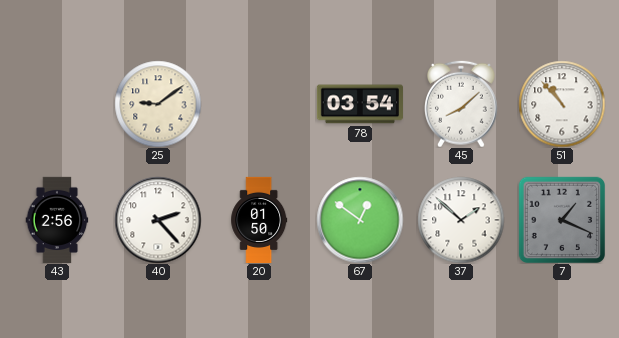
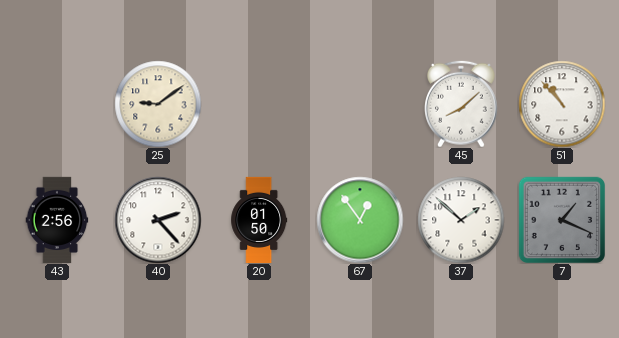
78: 03:54 -> none (360, 104)
67: 12:51 -> 12:54 (360, 220)
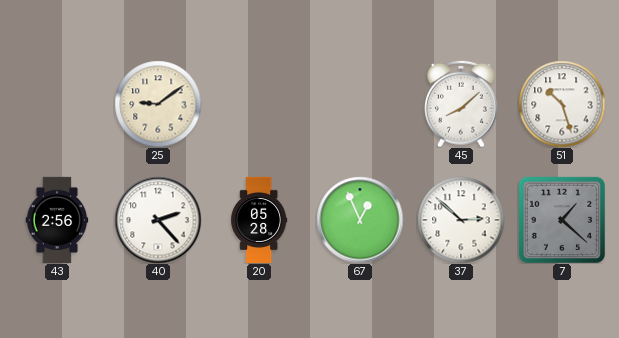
51: 10:53 -> 10:27 (562, 104)
20: 01:50 -> 05:28 (259, 219)
67: 12:54 -> 12:56 (360, 220)
37: 1:52 -> 2:52 (461, 220)
7: 1:19 -> 1:22 (561, 219)
